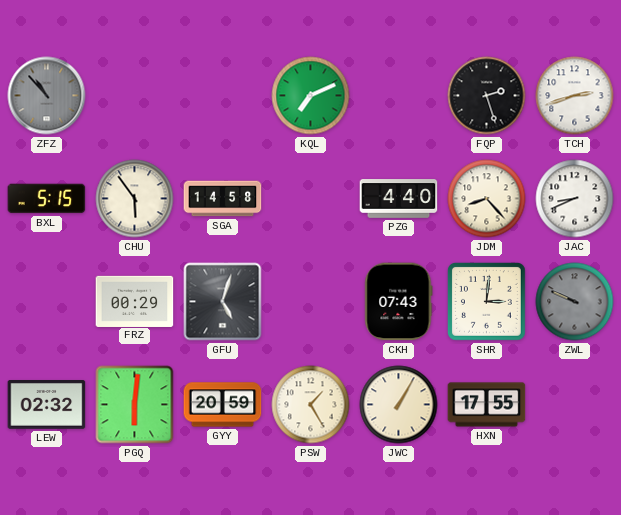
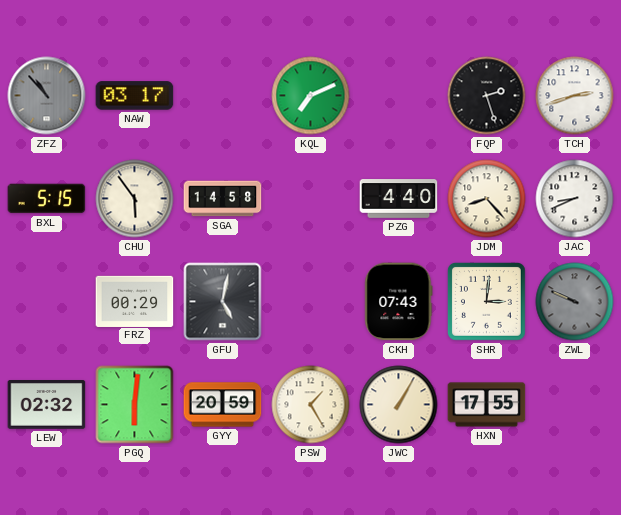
NAW: none -> 03:17 (135, 96)
GFU: 5:03 -> 5:02 (223, 302)
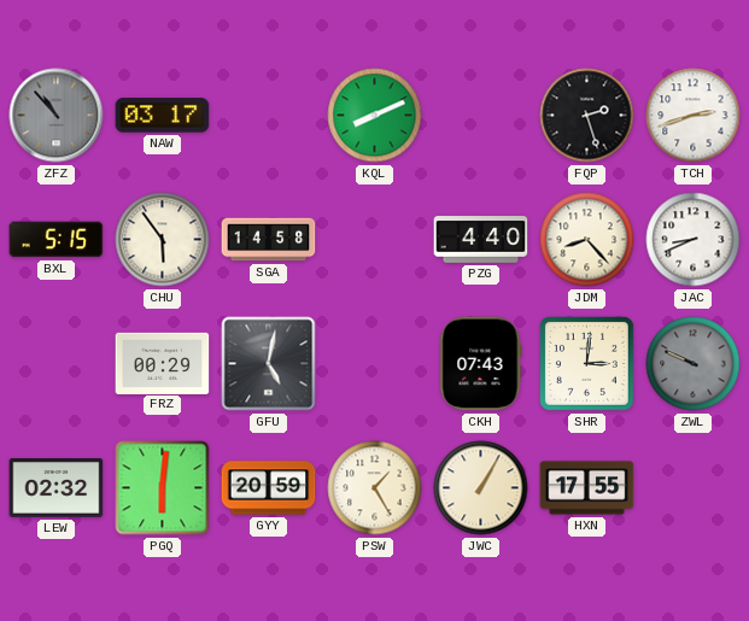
KQL: 7:11 -> 8:11 (375, 116)
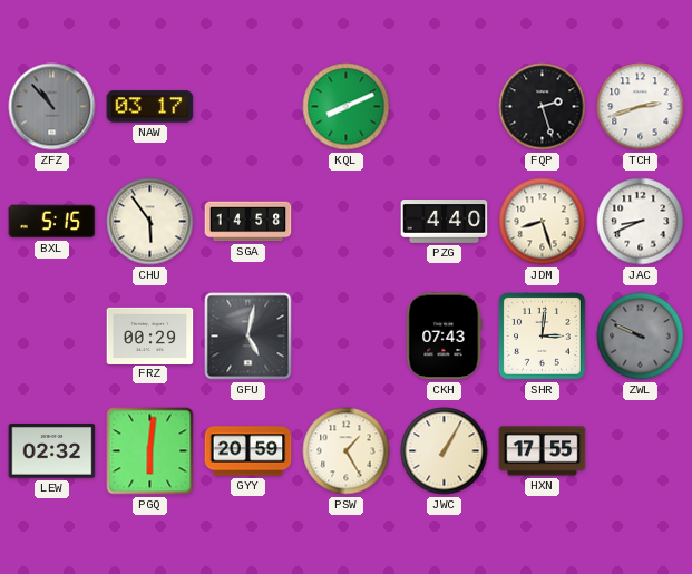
JDM: 8:23 -> 8:27 (543, 222)
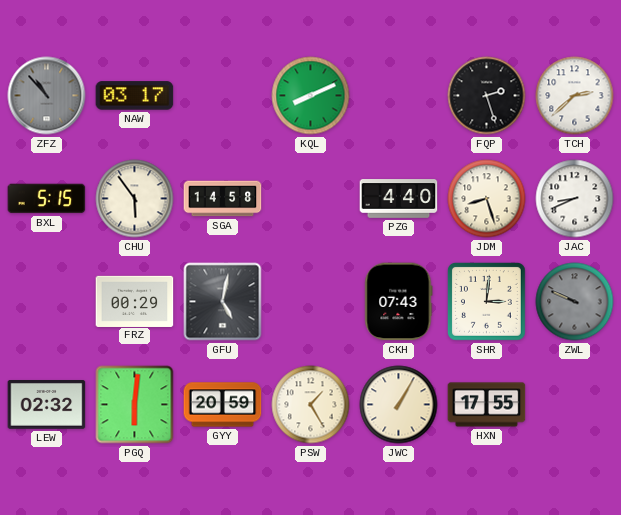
TCH: 2:42 -> 2:38 (575, 96)
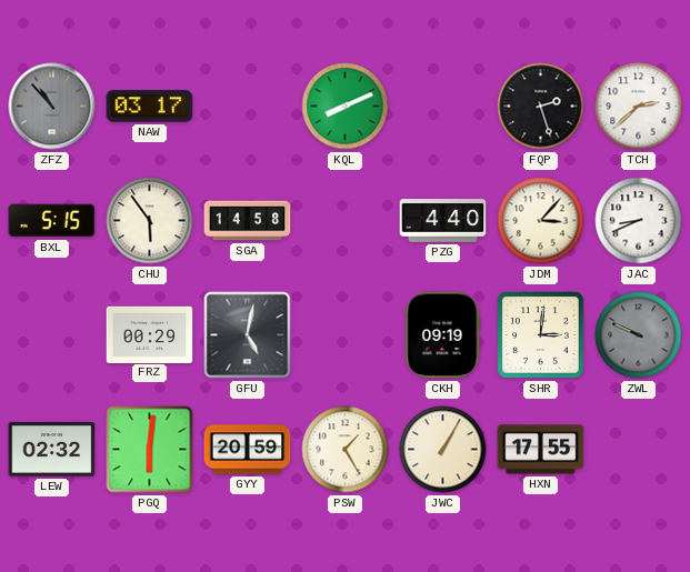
JDM: 8:27 -> 3:07 (541, 221)
CKH: 07:43 -> 09:19 (443, 335)
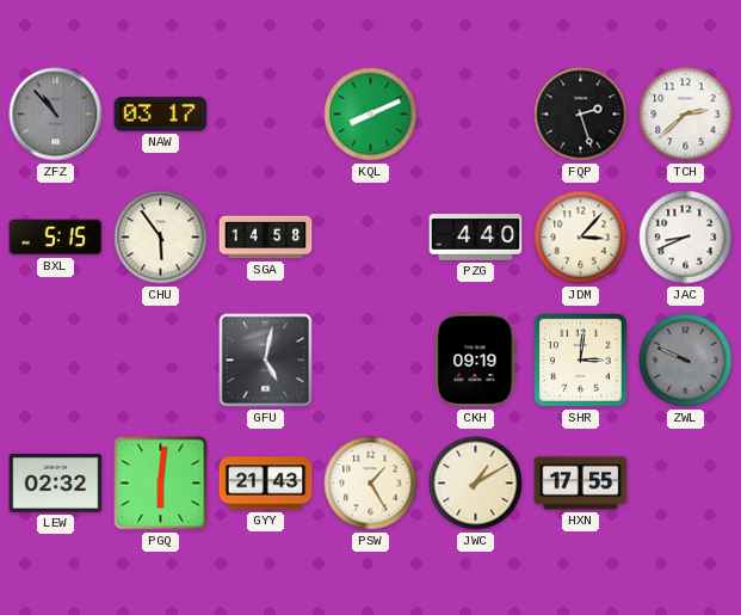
FRZ: 00:29 -> none (150, 334)
GYY: 20:59 -> 21:43 (266, 484)
JWC: 1:05 -> 1:10 (476, 484)
